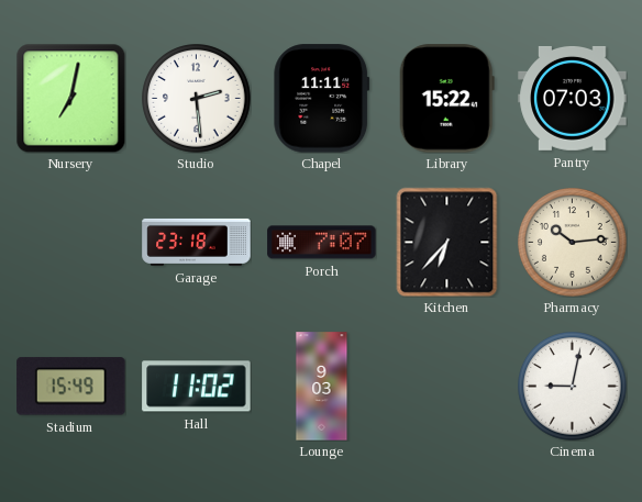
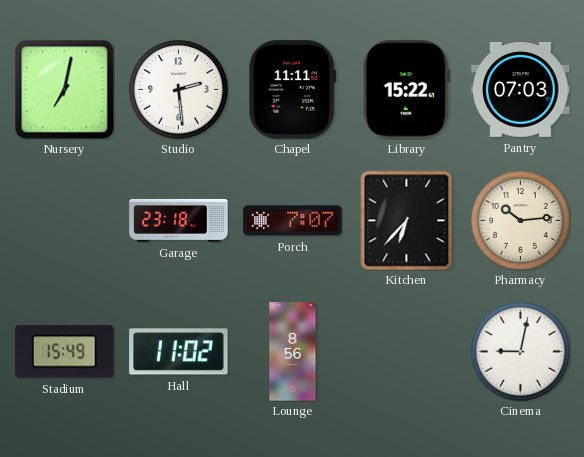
Lounge: 9:03 -> 8:56 (293, 352)
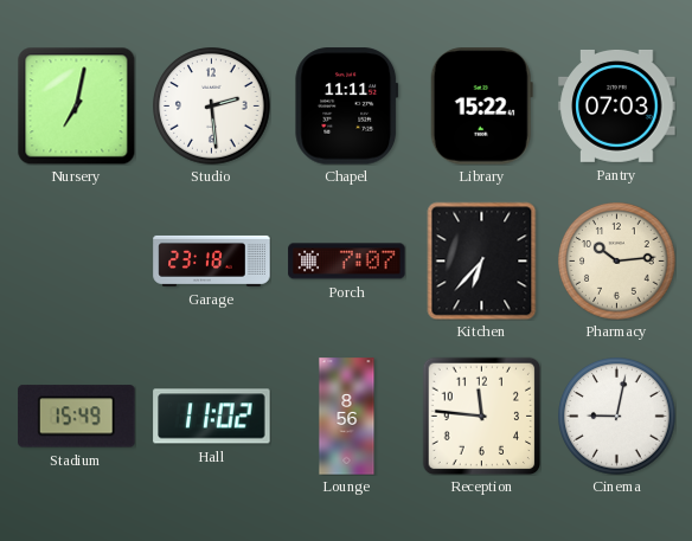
Reception: none -> 11:46 (481, 416)
